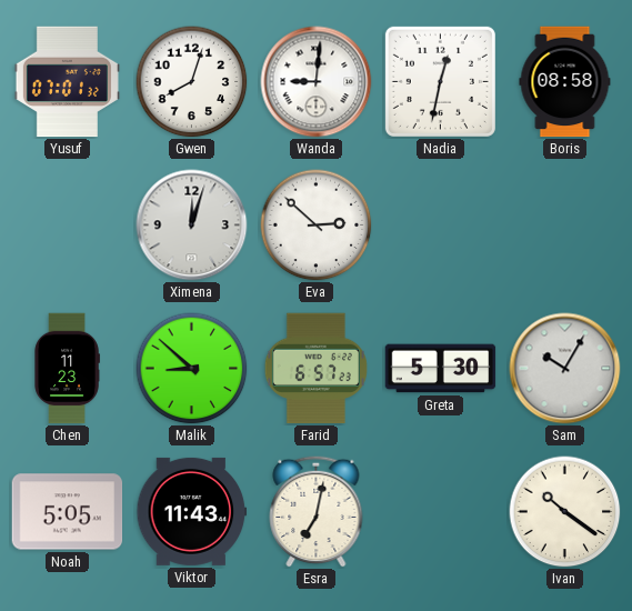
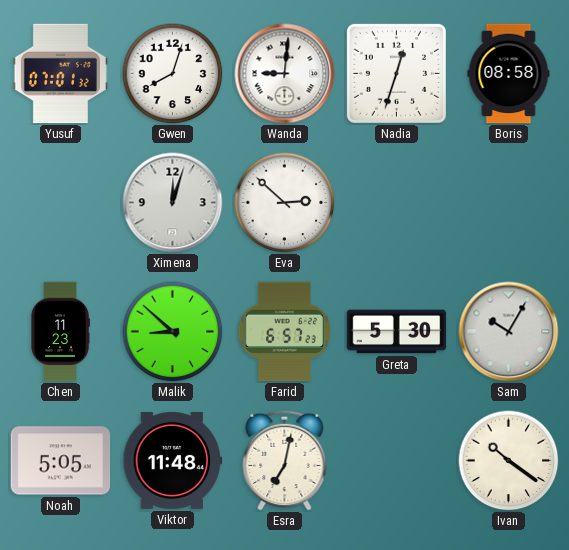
Nadia: 12:32 -> 12:33 (396, 73)
Viktor: 11:43 -> 11:48 (173, 460)
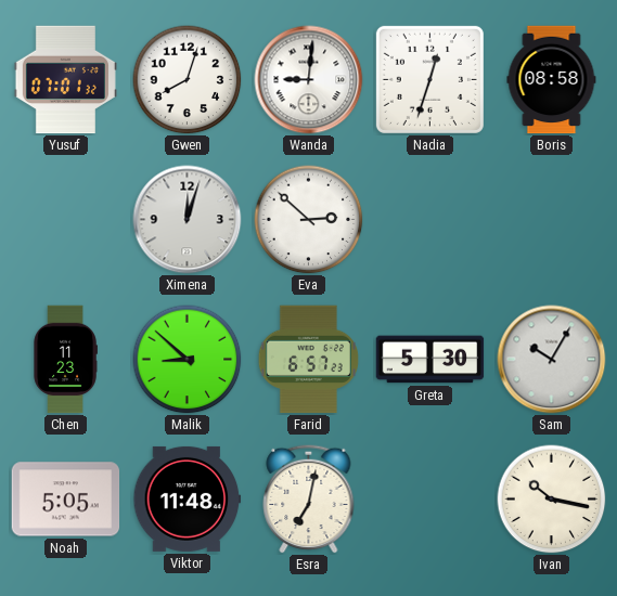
Ivan: 10:21 -> 10:17 (552, 500)
